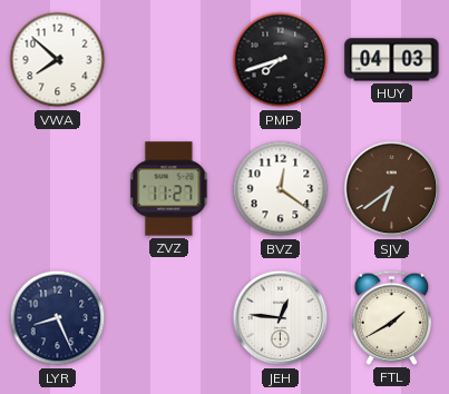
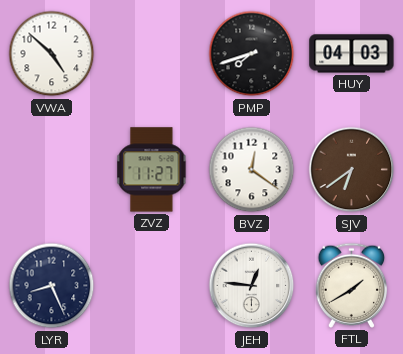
VWA: 7:52 -> 4:52 (52, 54)
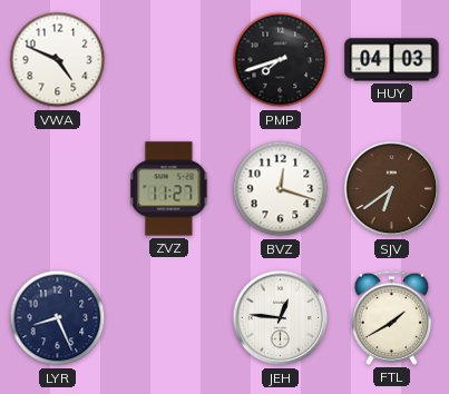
VWA: 4:52 -> 4:49 (58, 60)
BVZ: 12:21 -> 12:18 (281, 189)
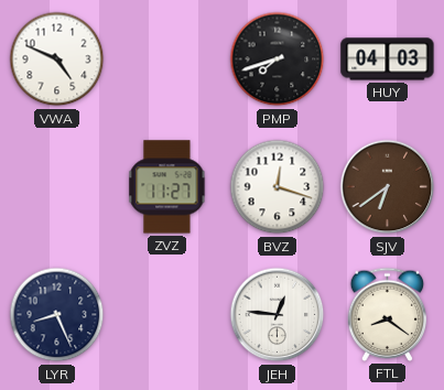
FTL: 1:40 -> 8:21 (388, 314)
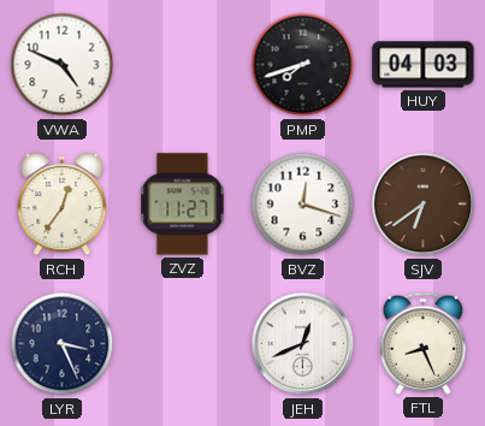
RCH: none -> 12:36 (63, 205)
LYR: 8:26 -> 3:26 (63, 344)
JEH: 12:46 -> 12:41 (303, 344)
FTL: 8:21 -> 8:26 (424, 343)
